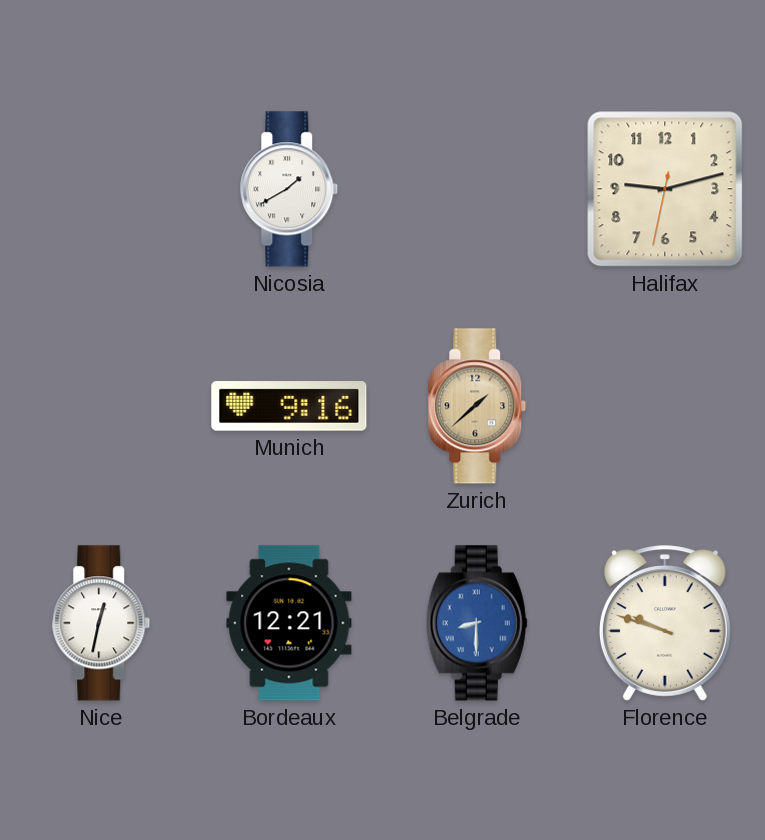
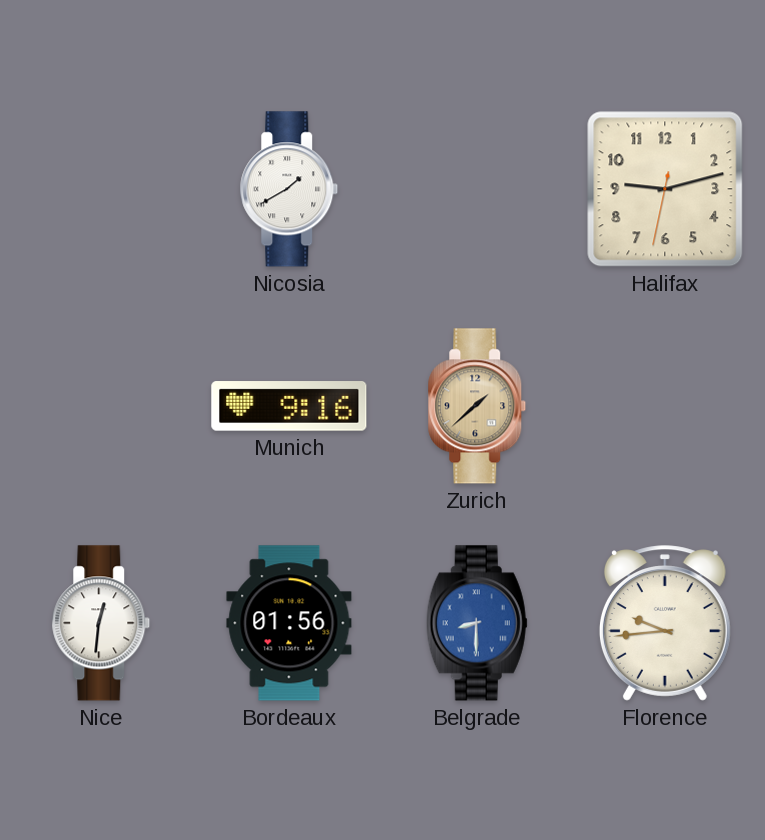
Nice: 12:32 -> 12:31 (101, 623)
Bordeaux: 12:21 -> 01:56 (289, 623)
Florence: 9:48 -> 9:44 (665, 623)
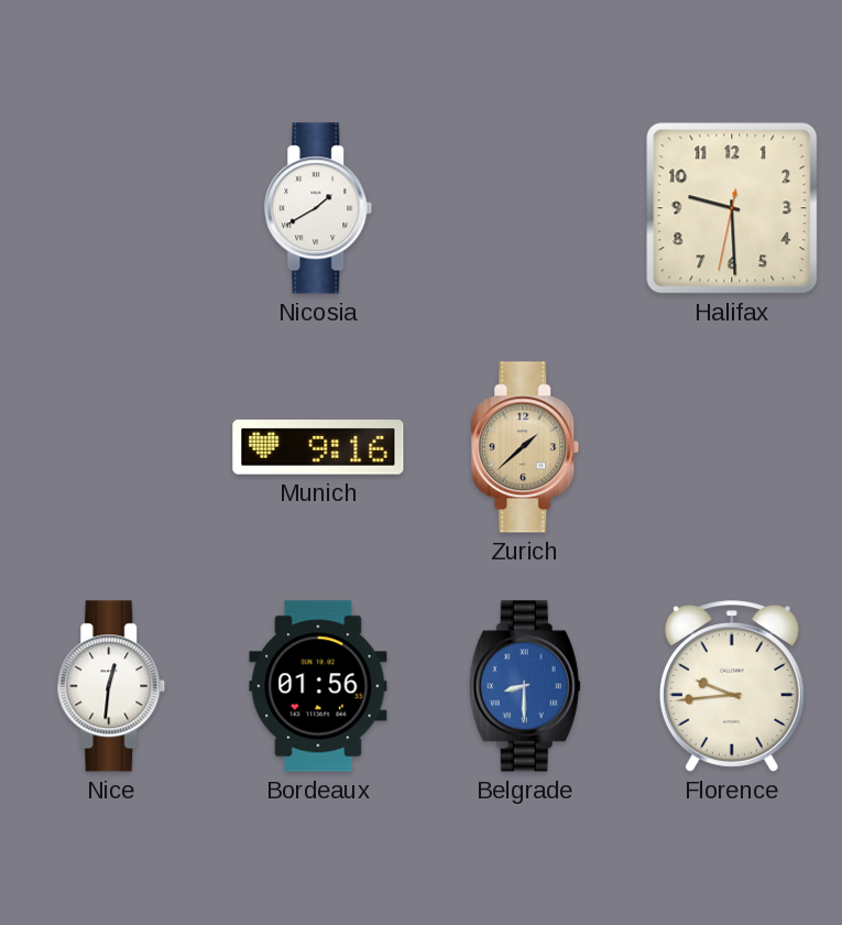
Halifax: 9:12 -> 9:29 (732, 208)
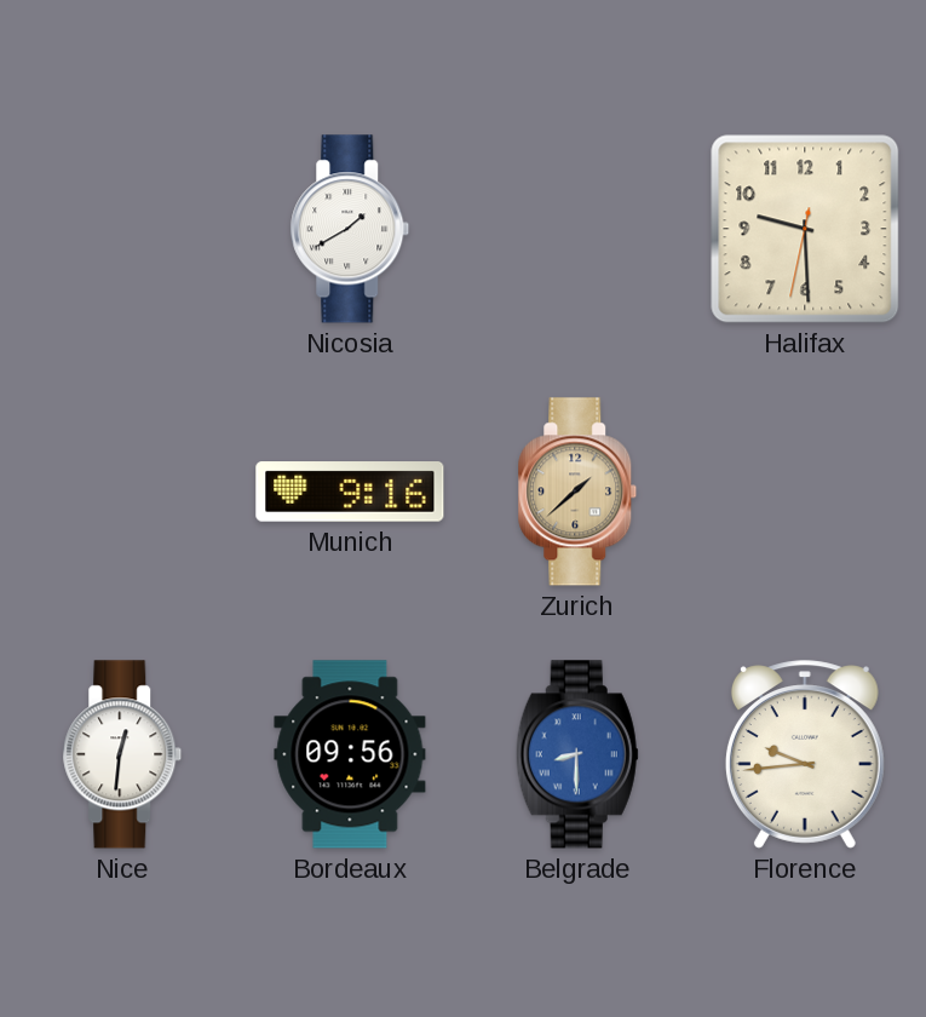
Bordeaux: 01:56 -> 09:56 (350, 754)
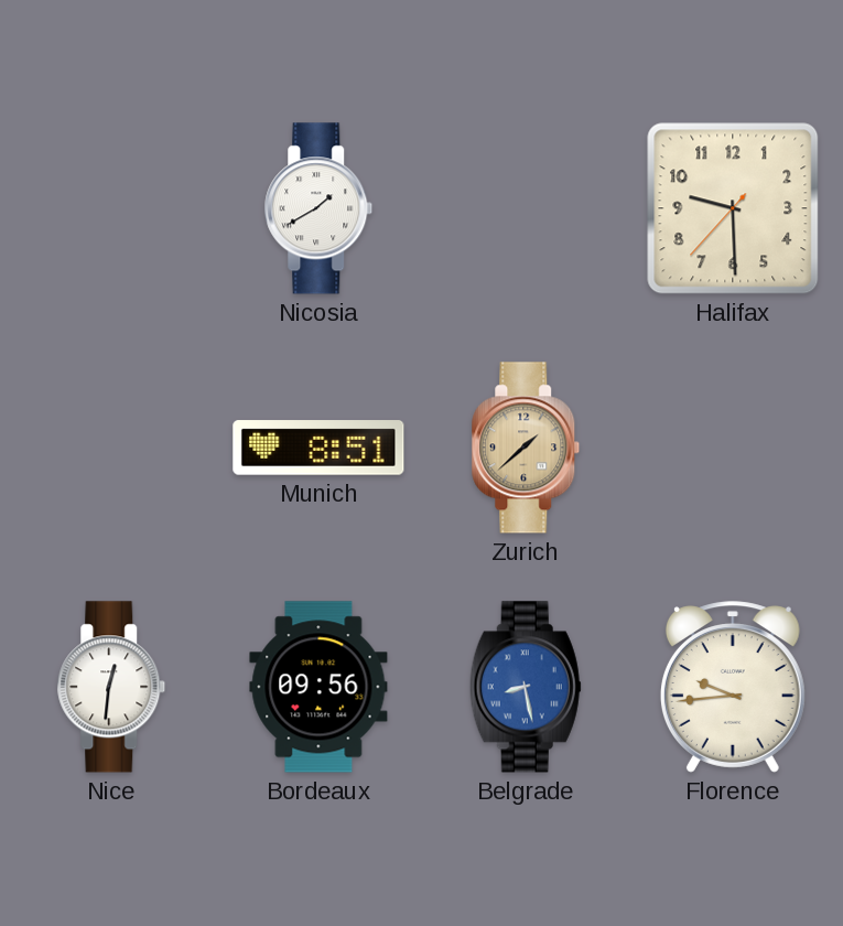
Halifax: 9:29:32 -> 9:29:37 (733, 208)
Munich: 9:16 -> 8:51 (318, 448)
Belgrade: 8:30 -> 8:28 (526, 687)
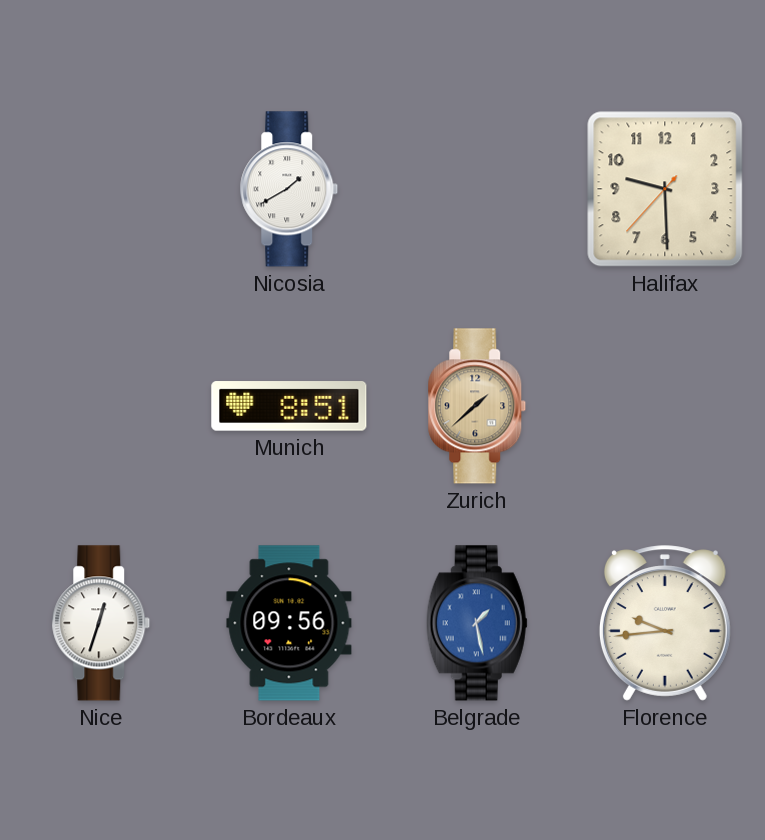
Nice: 12:31 -> 12:33 (101, 623)
Belgrade: 8:28 -> 1:28 (477, 623)
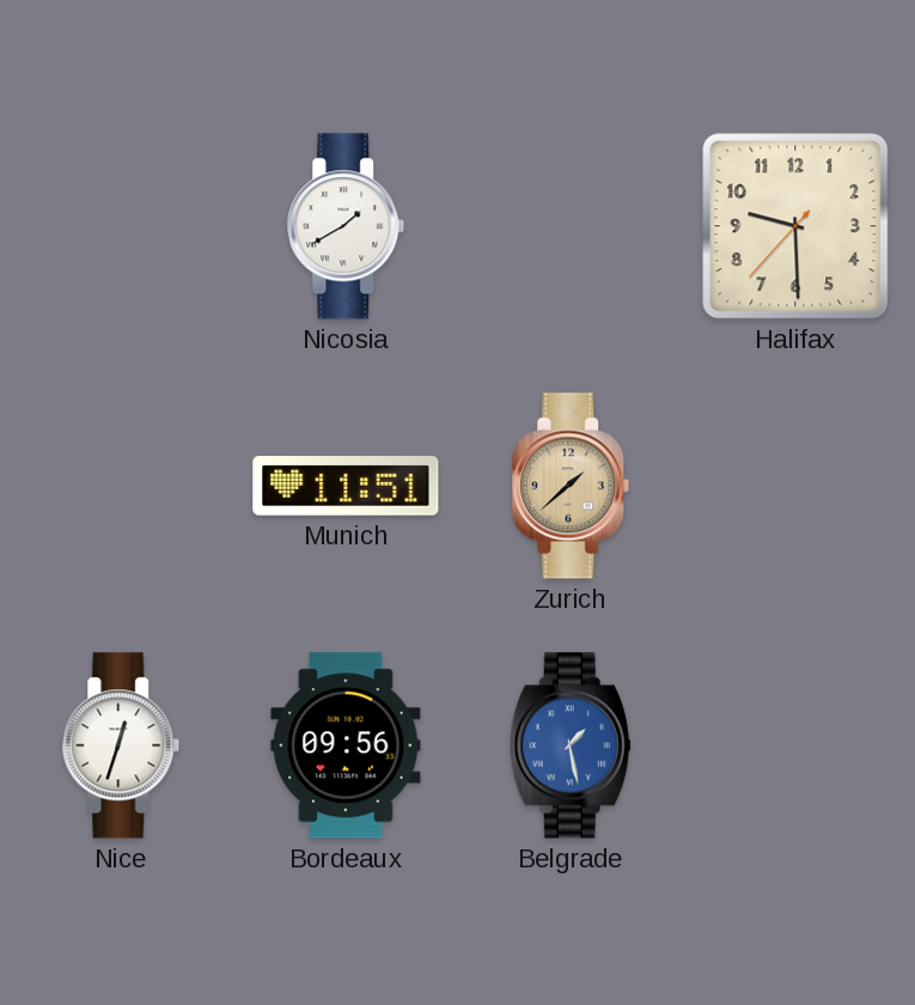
Munich: 8:51 -> 11:51 (346, 486)
Florence: 9:44 -> none (665, 623)
